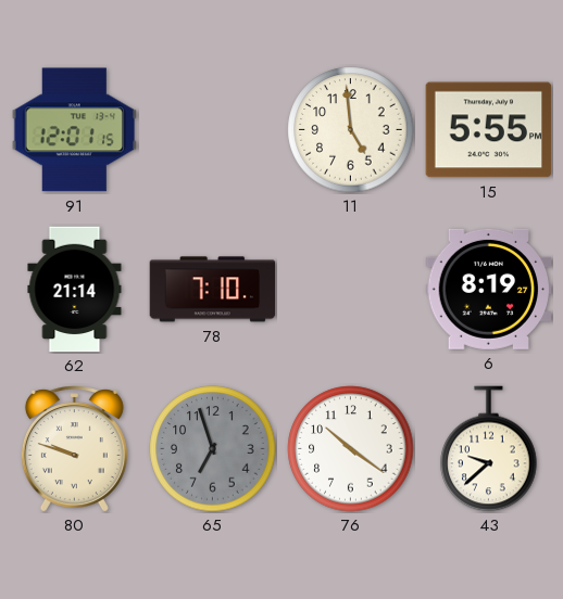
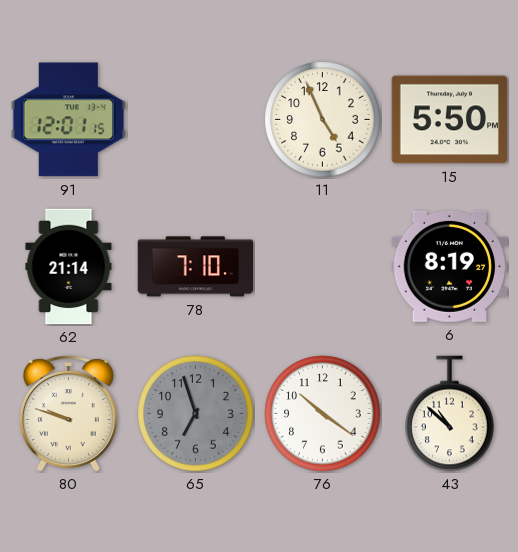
11: 4:59 -> 4:56 (323, 120)
15: 5:55 -> 5:50 (450, 120)
43: 9:38 -> 10:52 (450, 414)
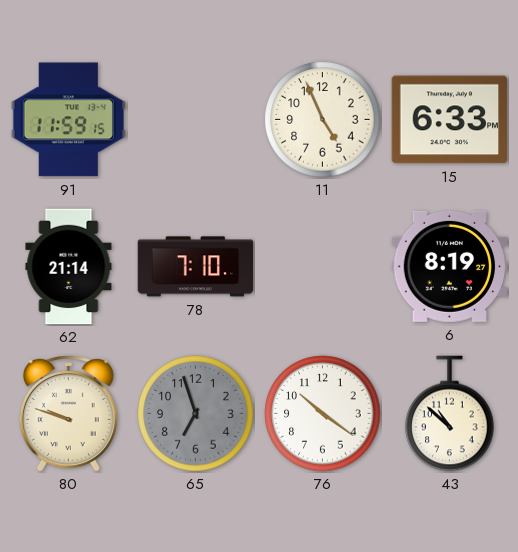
91: 12:01 -> 11:59 (68, 120)
15: 5:50 -> 6:33 (450, 120)
